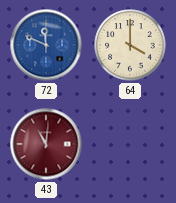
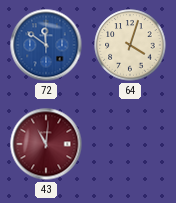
72: 11:49 -> 11:51 (46, 45)
64: 4:00 -> 4:03 (130, 45)
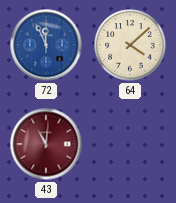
72: 11:51 -> 11:56 (46, 45)
64: 4:03 -> 4:08 (130, 45)
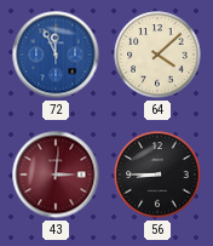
43: 11:01 -> 3:01 (56, 175)
56: none -> 8:45 (157, 175)
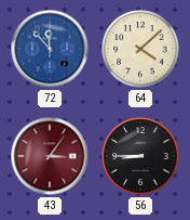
72: 11:56 -> 11:53 (50, 49)
43: 3:01 -> 3:06 (50, 156)
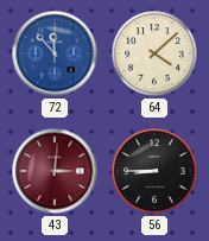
43: 3:06 -> 3:01 (55, 171)
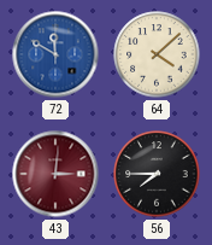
72: 11:53 -> 11:50 (55, 54)
56: 8:45 -> 7:45 (157, 174)
